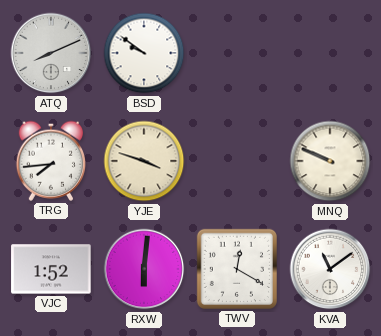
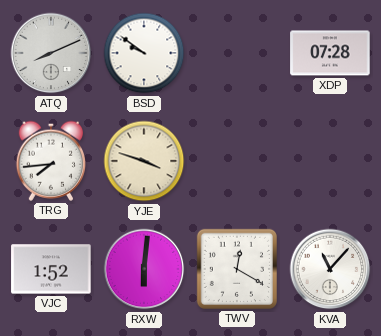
XDP: none -> 07:28 (330, 53)
MNQ: 9:49 -> none (330, 161)
KVA: 11:09 -> 11:07 (330, 269)
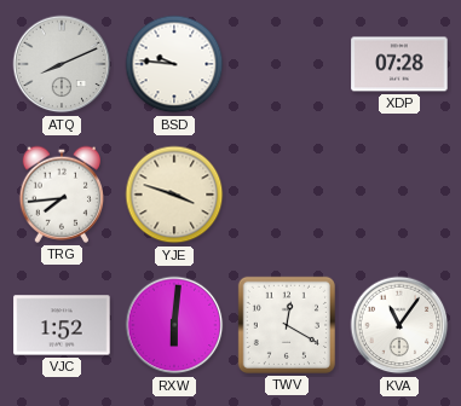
BSD: 9:51 -> 9:46 (174, 64)
KVA: 11:07 -> 11:06 (399, 325)
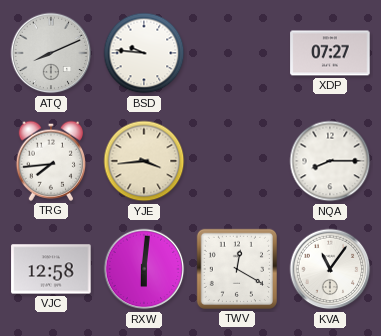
XDP: 07:28 -> 07:27 (330, 53)
YJE: 3:48 -> 3:44 (144, 161)
NQA: none -> 8:15 (330, 161)
VJC: 1:52 -> 12:58 (51, 269)
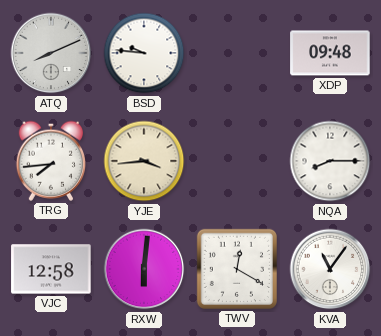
XDP: 07:27 -> 09:48 (330, 53)
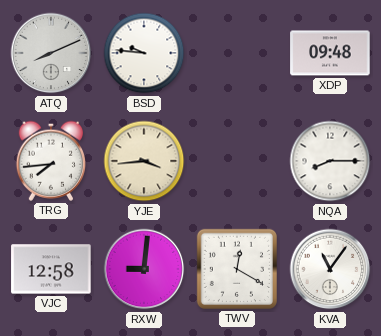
RXW: 6:01 -> 9:01 (144, 269)
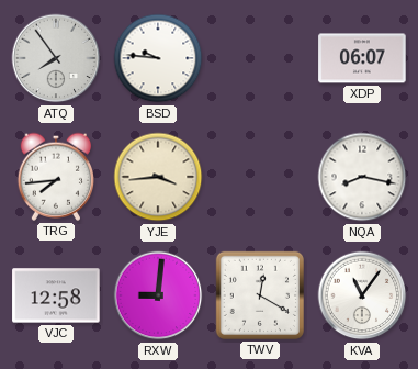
ATQ: 8:11 -> 7:54 (56, 58)
XDP: 09:48 -> 06:07 (362, 58)
NQA: 8:15 -> 8:17 (362, 177)
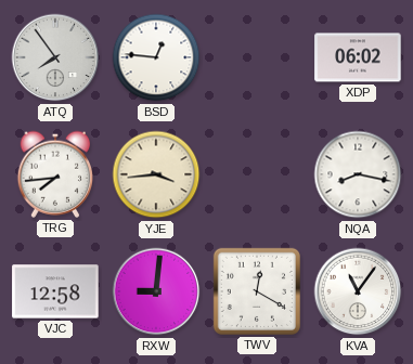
BSD: 9:46 -> 12:46 (156, 57)
XDP: 06:07 -> 06:02 (358, 57)
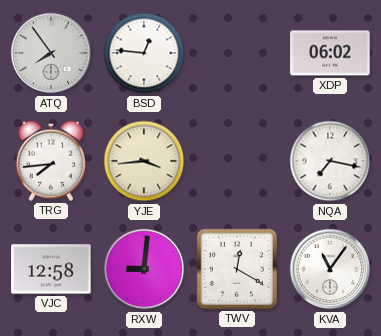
NQA: 8:17 -> 7:17 (330, 161)
